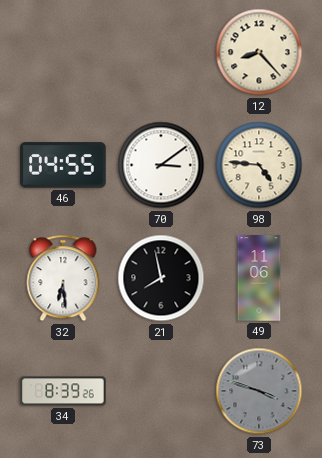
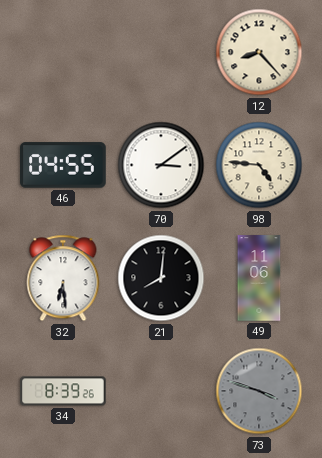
21: 7:58 -> 8:01 (161, 278)
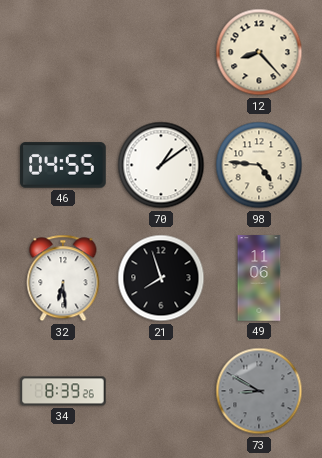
70: 3:09 -> 1:09 (161, 165)
21: 8:01 -> 7:57 (161, 278)
73: 3:48 -> 8:50 (259, 391)
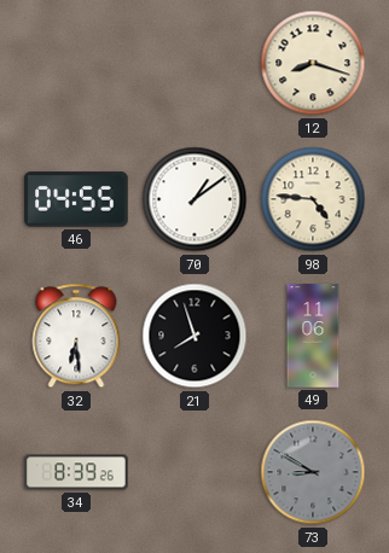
12: 8:23 -> 8:18 (313, 63)
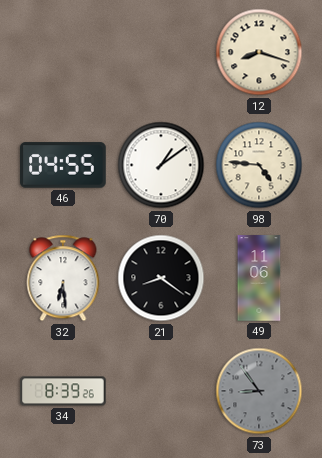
21: 7:57 -> 8:21 (161, 278)
73: 8:50 -> 8:54 (259, 391)
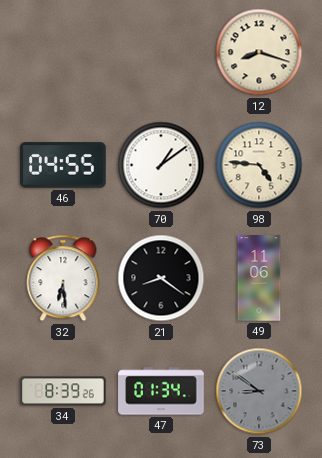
47: none -> 01:34 (161, 391)
73: 8:54 -> 8:51 (259, 391)
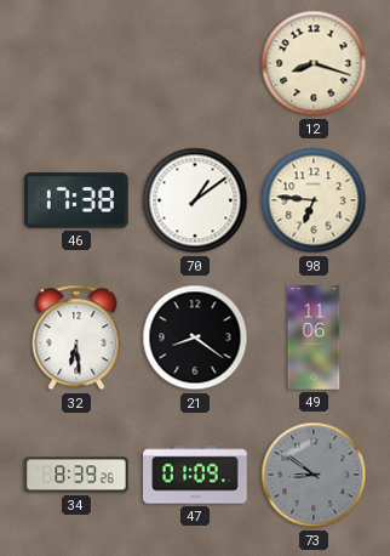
46: 04:55 -> 17:38 (76, 200)
98: 4:46 -> 6:46 (314, 200)
47: 01:34 -> 01:09 (195, 475)
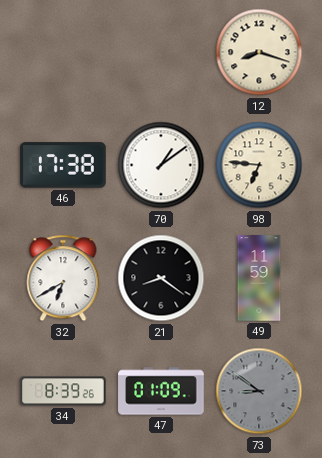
32: 6:29 -> 6:40 (63, 278)
49: 11:06 -> 11:59 (259, 278)
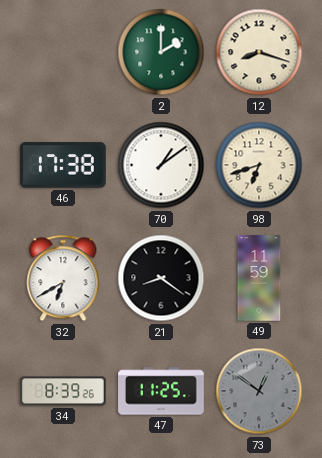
2: none -> 2:00 (161, 52)
98: 6:46 -> 6:42 (259, 165)
47: 01:09 -> 11:25 (161, 391)
73: 8:51 -> 12:51 (259, 391)
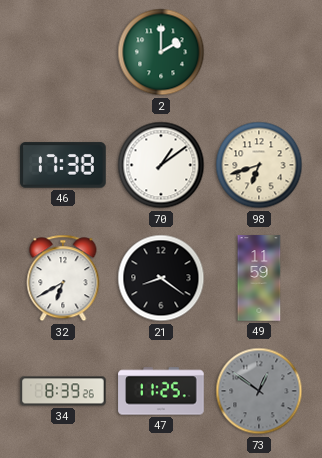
12: 8:18 -> none (259, 52)
